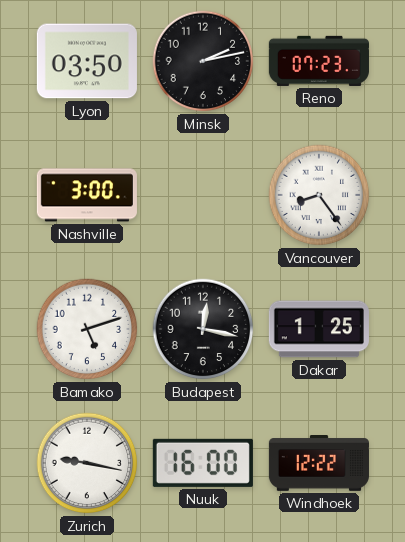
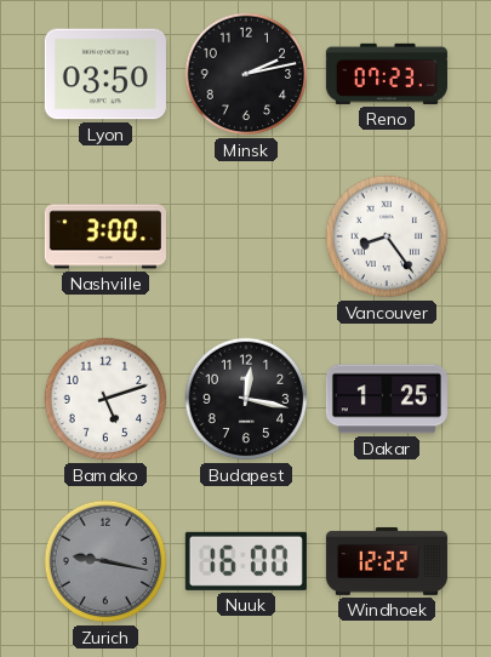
Zurich dial: white -> grey (105, 561)
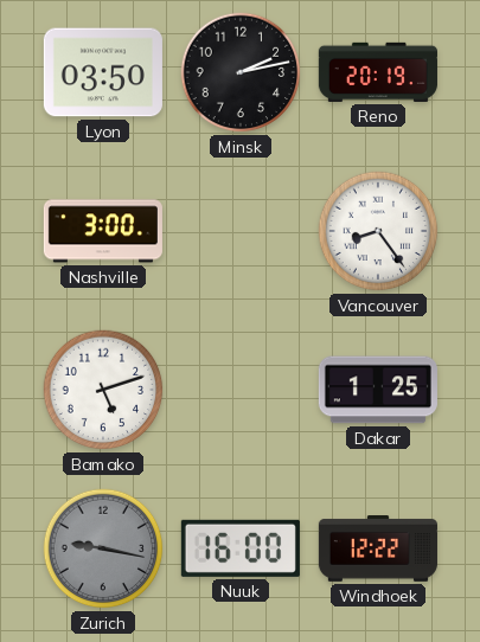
Reno: 07:23 -> 20:19 (378, 72)
Budapest: 12:17 -> none (246, 399)
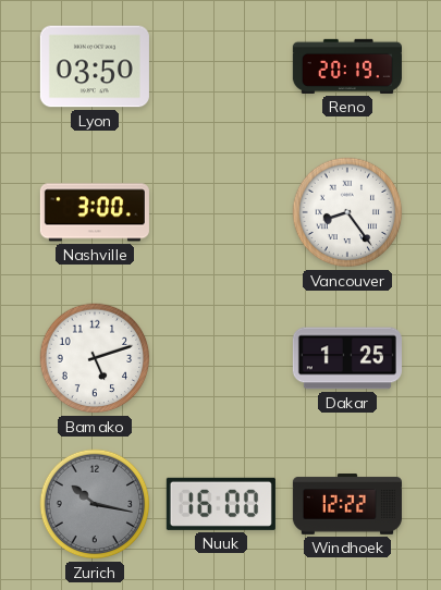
Minsk: 2:13 -> none (241, 72)
Zurich: 9:17 -> 10:17 (95, 504)
